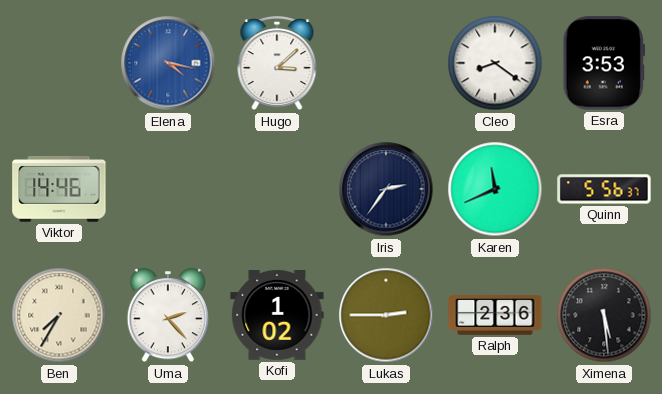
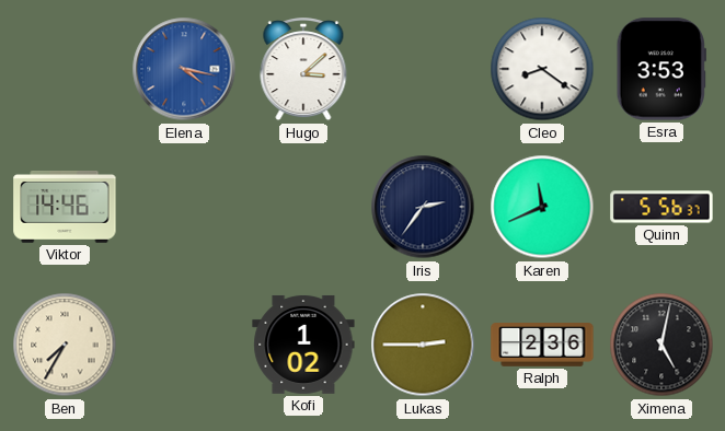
Uma: 2:23 -> none (168, 316)
Ximena: 5:29 -> 5:02 (661, 345)
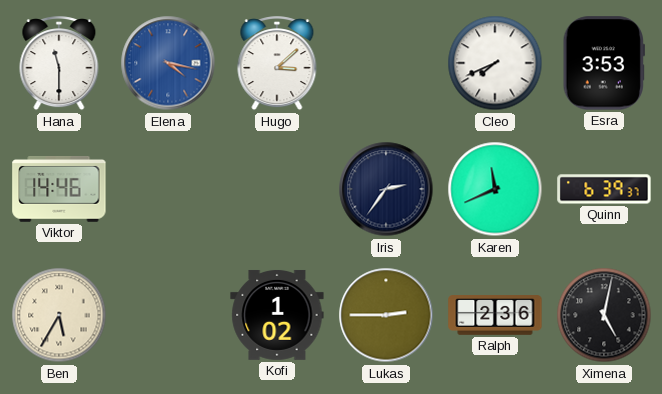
Hana: none -> 11:30 (59, 64)
Cleo: 8:21 -> 7:41 (495, 63)
Quinn: 5:56 -> 6:39 (604, 189)
Ben: 7:35 -> 5:35 (59, 315)
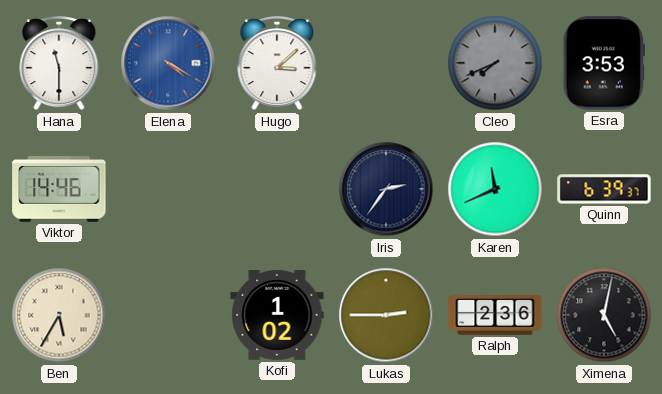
Elena: 4:17 -> 4:20 (168, 63)
Cleo dial: white -> grey (495, 63)
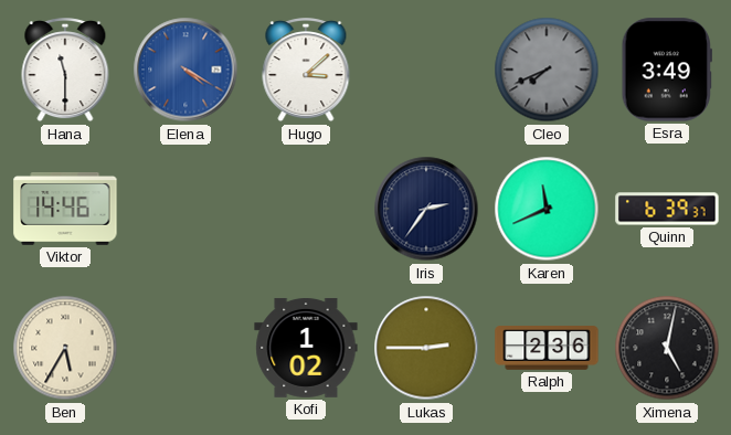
Esra: 3:53 -> 3:49 (667, 70)
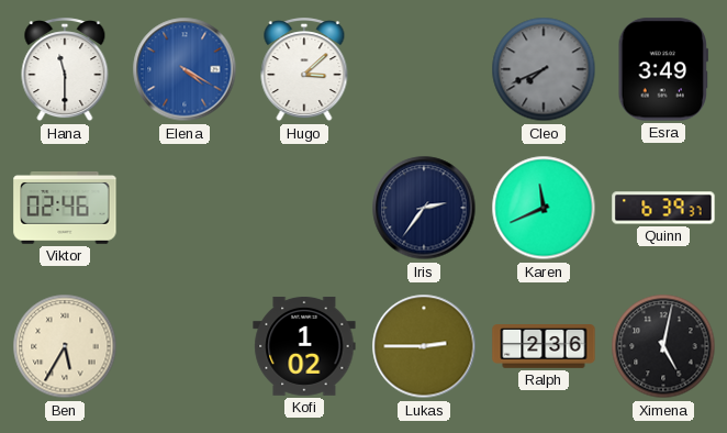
Viktor: 14:46 -> 02:46 (65, 209)
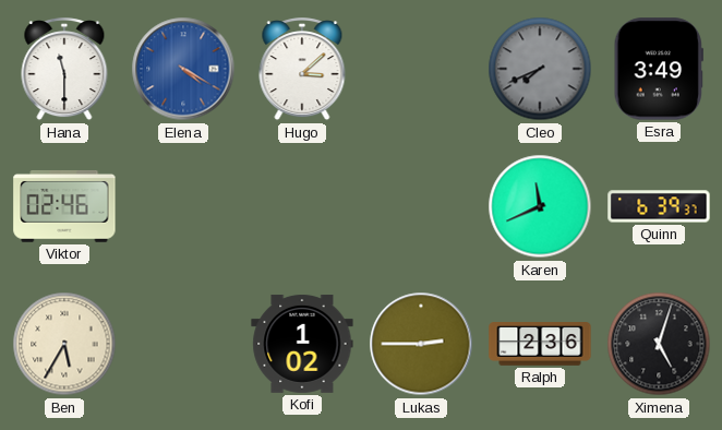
Iris: 2:36 -> none (424, 208)
Ximena: 5:02 -> 5:03 (659, 344)
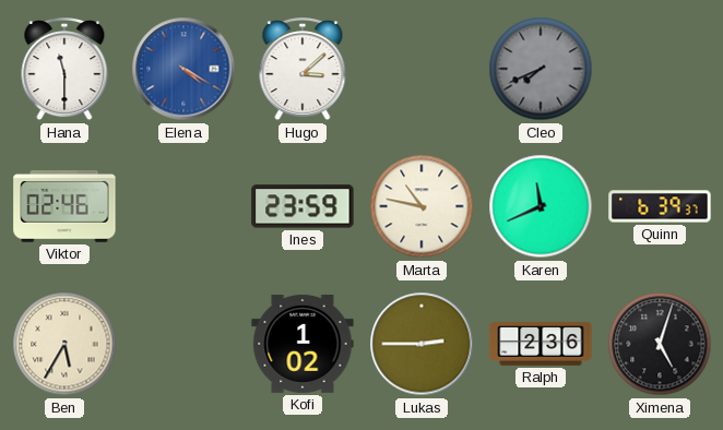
Esra: 3:49 -> none (659, 69)
Ines: none -> 23:59 (303, 206)
Marta: none -> 10:47 (422, 206)
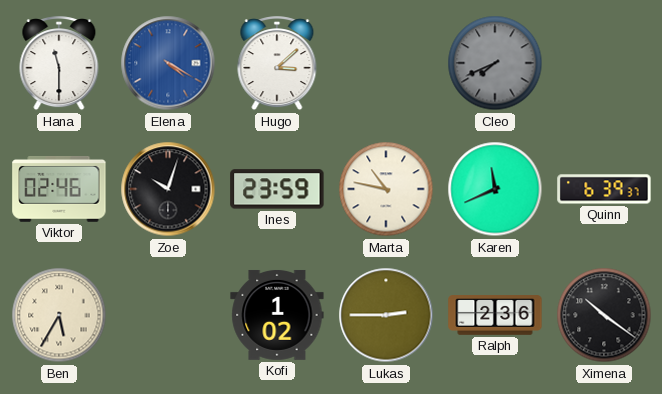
Zoe: none -> 10:03 (168, 189)
Ximena: 5:03 -> 10:21 (604, 315)
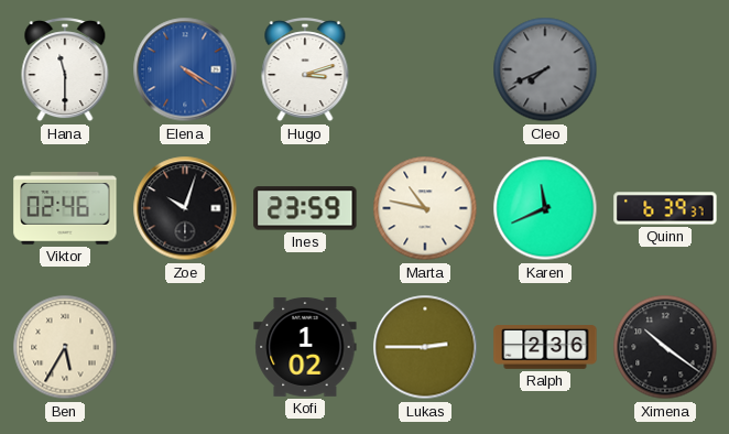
Hugo: 3:08 -> 3:12 (305, 70)
